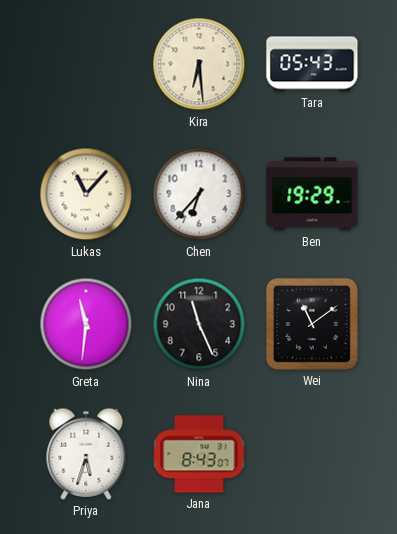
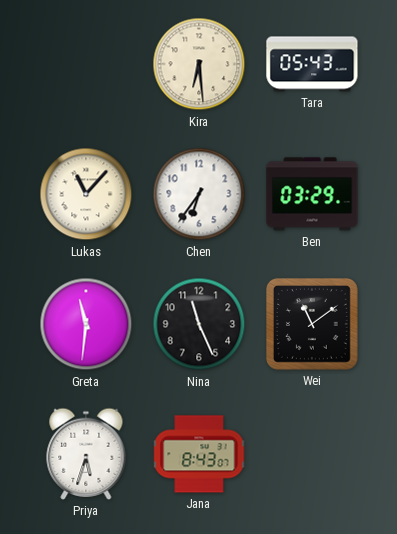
Chen: 6:37 -> 6:36 (199, 194)
Ben: 19:29 -> 03:29 (312, 194)
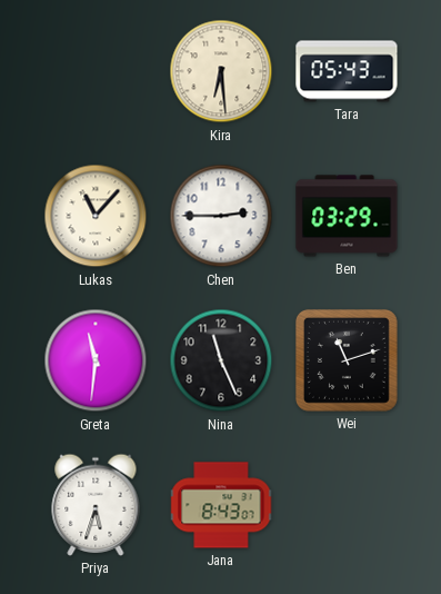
Chen: 6:36 -> 2:45 (221, 216)
Wei: 11:09 -> 11:12 (347, 360)
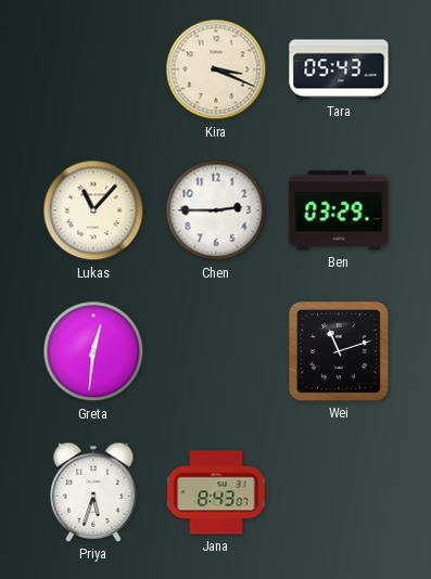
Kira: 6:29 -> 3:19 (216, 69)
Greta: 11:31 -> 12:31 (93, 351)
Nina: 11:26 -> none (221, 360)
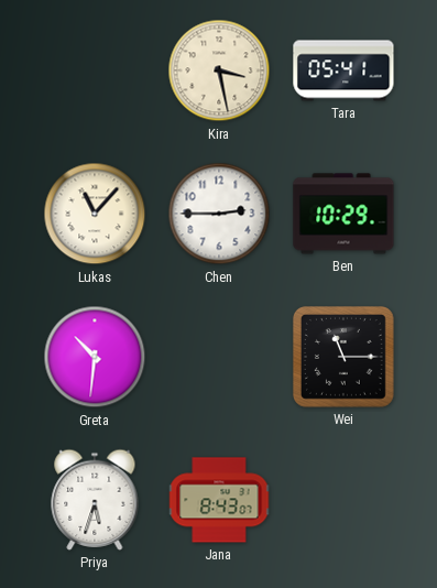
Kira: 3:19 -> 3:28 (219, 70)
Tara: 05:43 -> 05:41 (343, 70)
Ben: 03:29 -> 10:29 (343, 214)
Greta: 12:31 -> 10:31 (95, 357)
Wei: 11:12 -> 11:15 (343, 357)
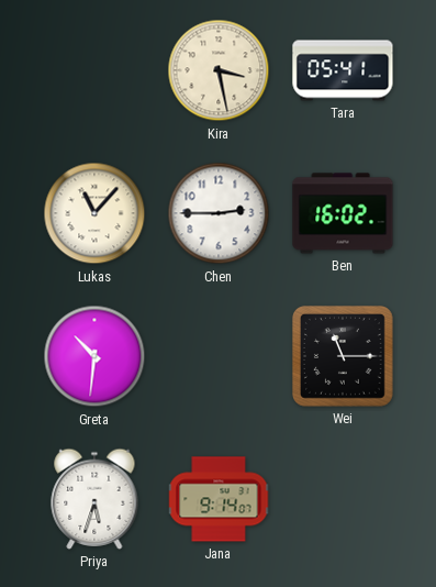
Ben: 10:29 -> 16:02 (343, 213)
Jana: 8:43 -> 9:14 (219, 499)
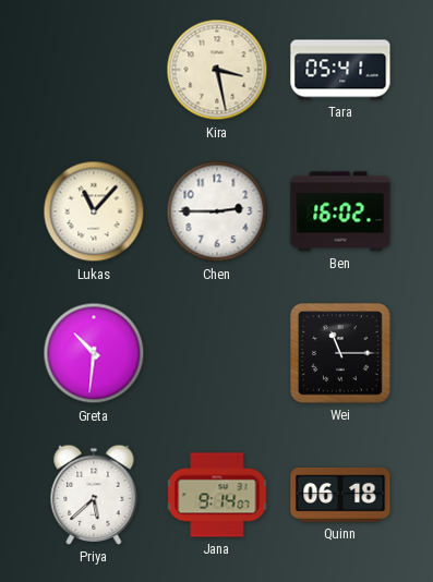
Priya: 5:33 -> 5:38 (94, 495)
Quinn: none -> 06:18 (340, 496)
